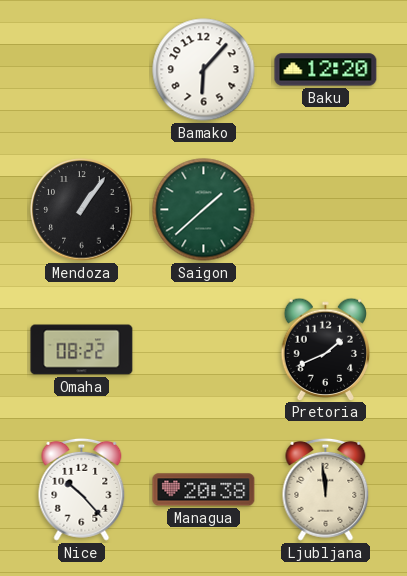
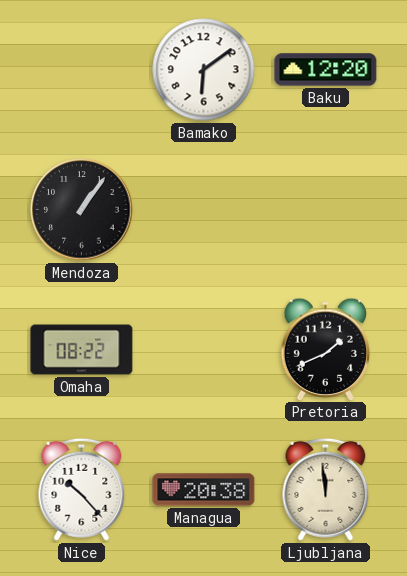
Bamako: 6:07 -> 6:09 (204, 70)
Saigon: 1:38 -> none (204, 210)
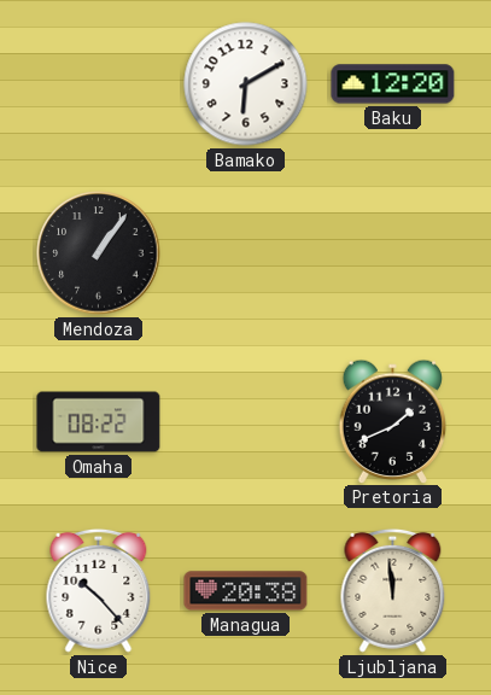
Bamako: 6:09 -> 6:10 (246, 84)
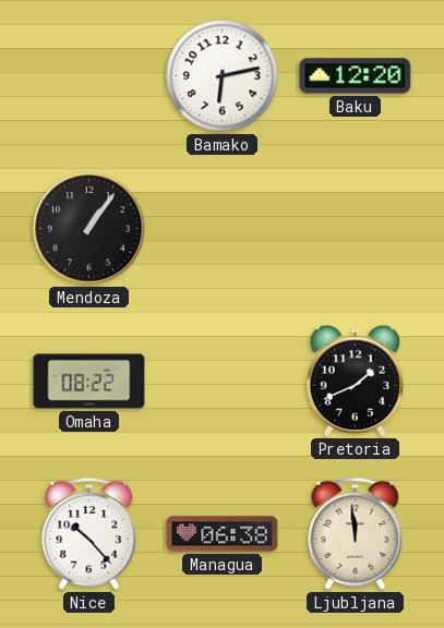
Bamako: 6:10 -> 6:13 (223, 76)
Managua: 20:38 -> 06:38 (223, 534)
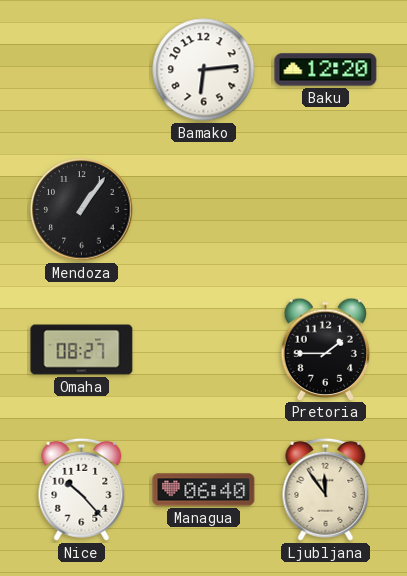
Bamako: 6:13 -> 6:14 (204, 70)
Omaha: 08:22 -> 08:27 (82, 350)
Pretoria: 1:41 -> 1:45 (325, 349)
Managua: 06:38 -> 06:40 (204, 490)
Ljubljana: 11:59 -> 11:54 (326, 489)
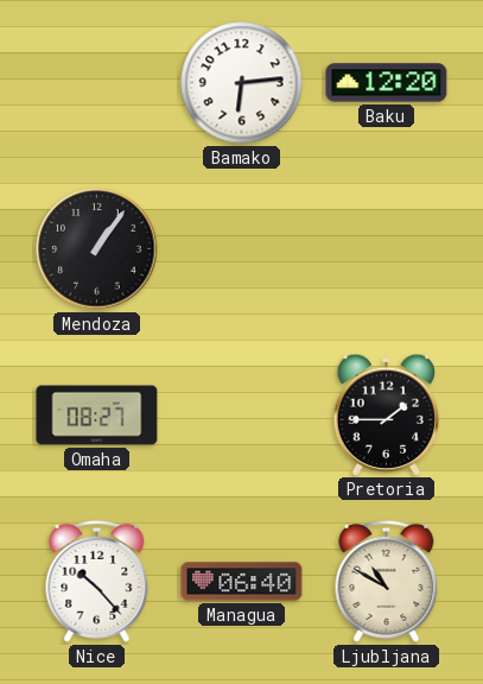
Ljubljana: 11:54 -> 10:50 (387, 581)
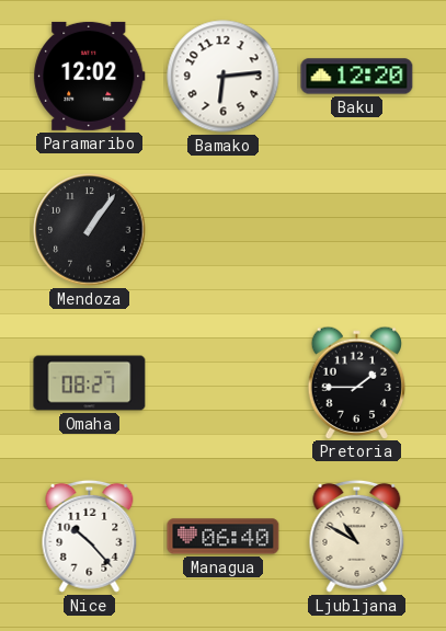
Paramaribo: none -> 12:02 (90, 76)
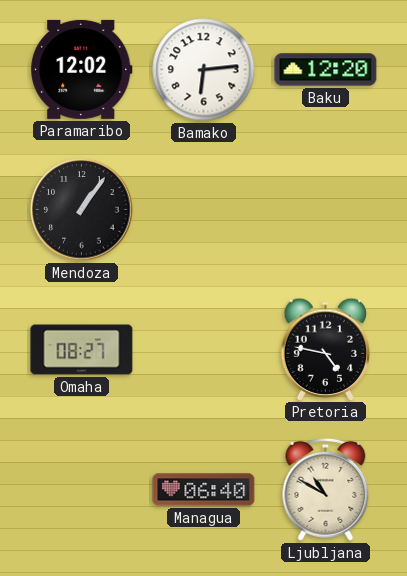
Pretoria: 1:45 -> 4:47 (325, 349)
Nice: 10:23 -> none (90, 536)
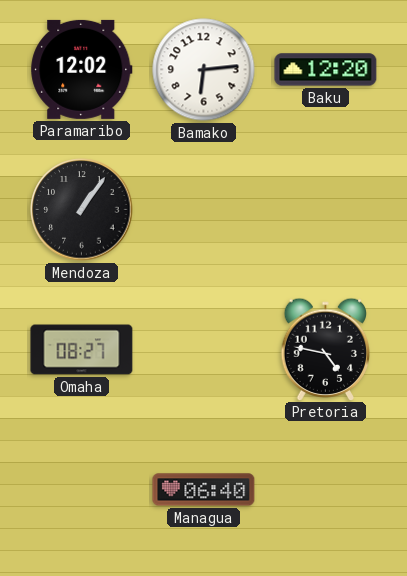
Ljubljana: 10:50 -> none (326, 489)
